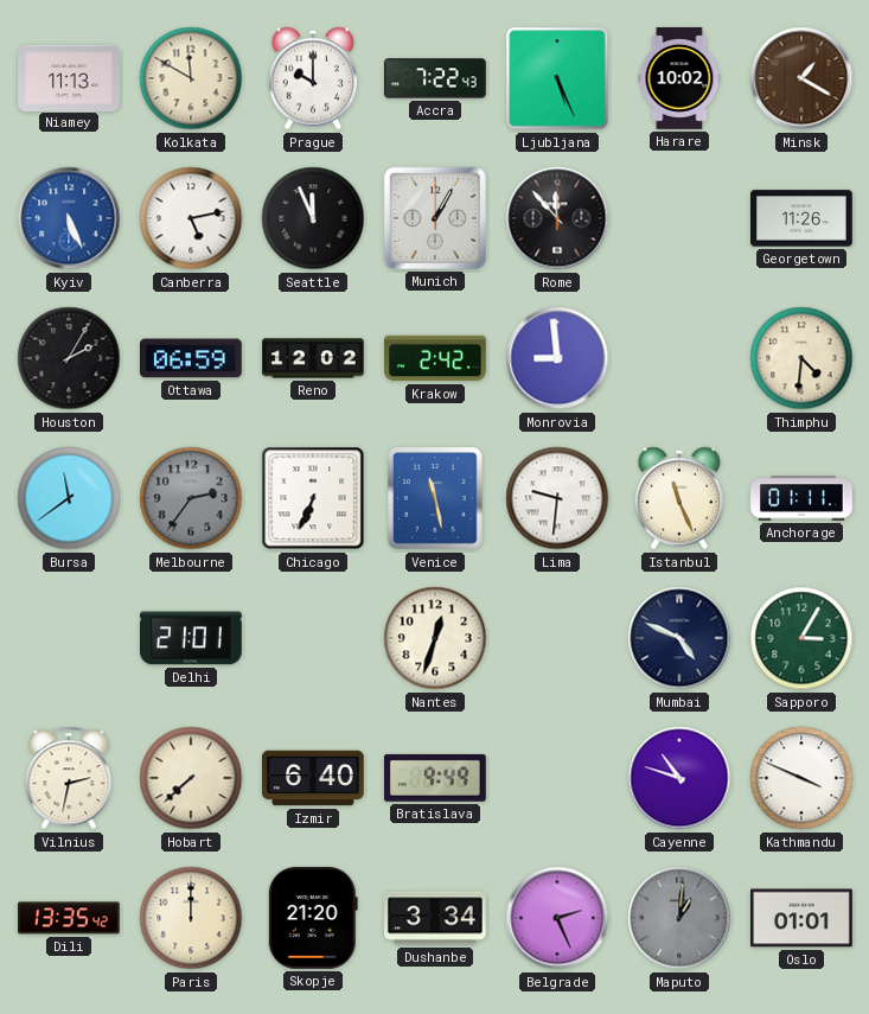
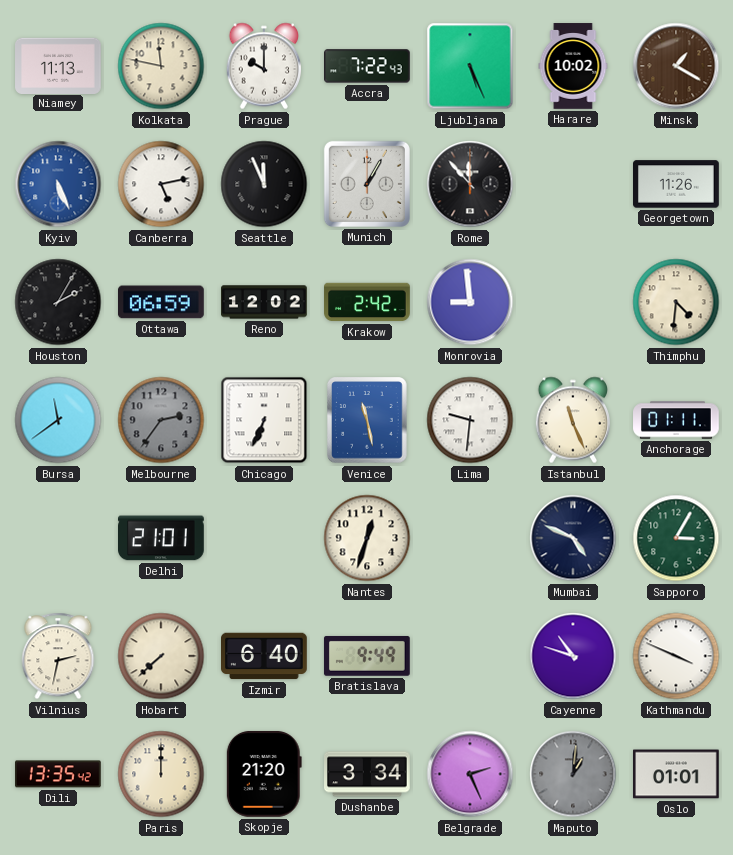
Kolkata: 11:50 -> 11:47 (161, 66)
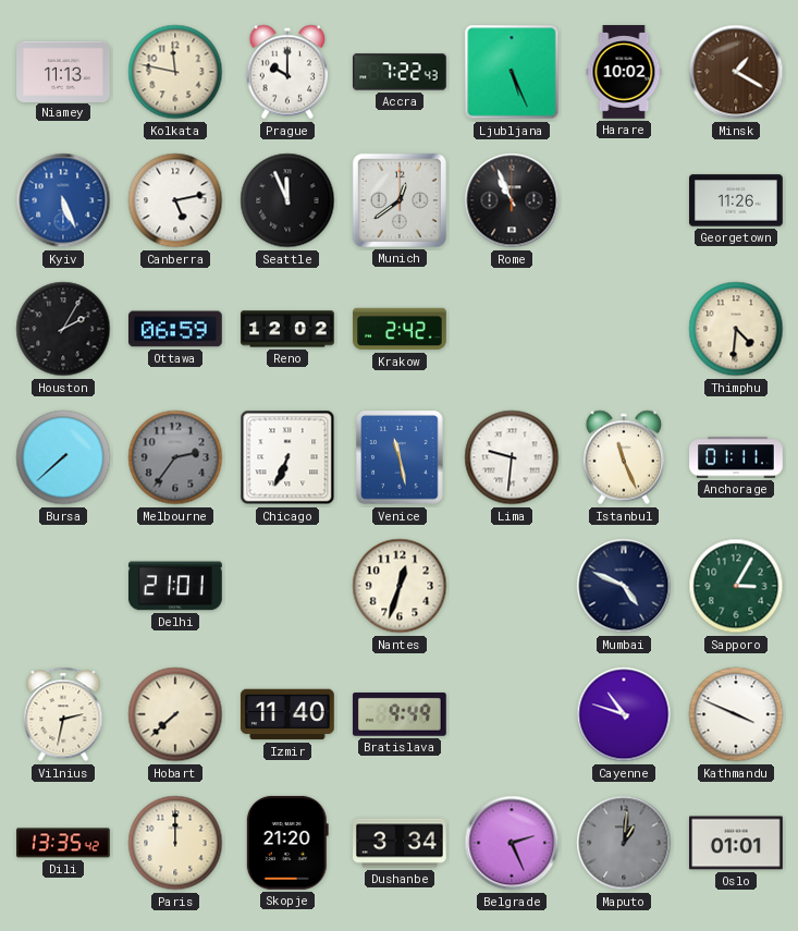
Munich: 1:05 -> 12:39 (400, 200)
Rome: 11:53 -> 10:56 (512, 200)
Monrovia: 8:59 -> none (470, 302)
Bursa: 11:39 -> 7:38 (63, 457)
Izmir: 6:40 -> 11:40 (288, 714)
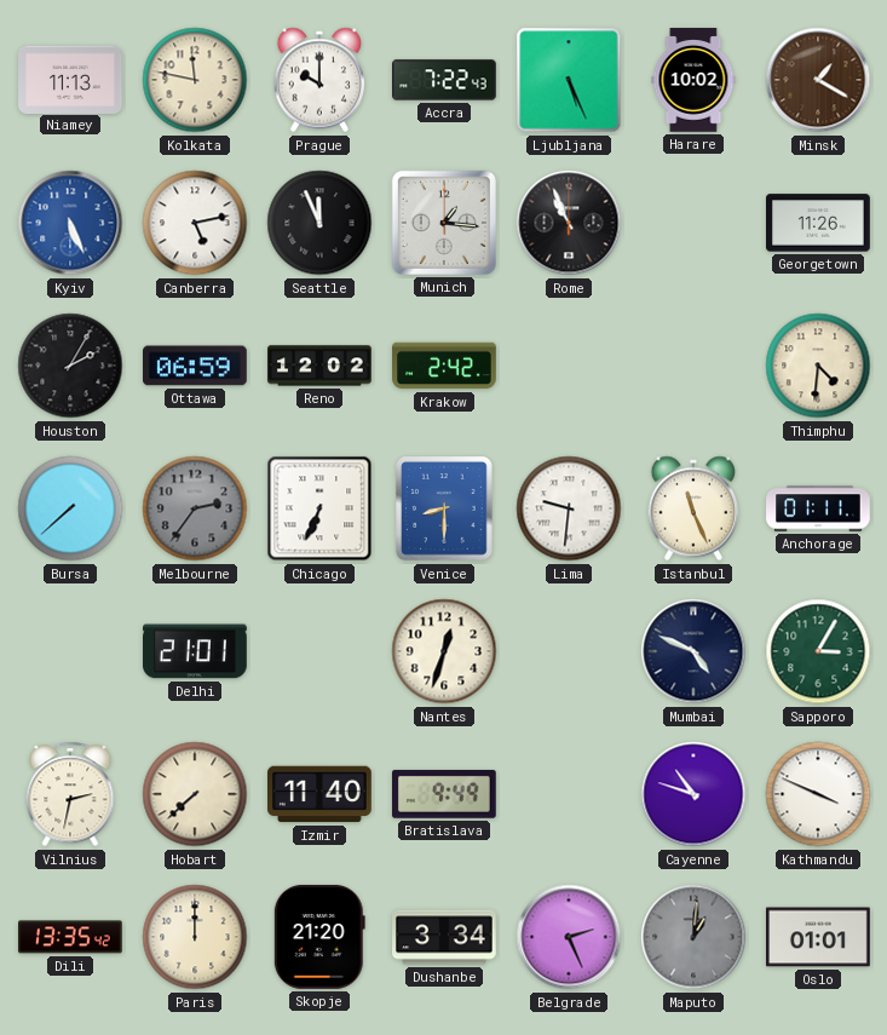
Munich: 12:39 -> 1:16 (444, 223)
Venice: 11:28 -> 8:30 (444, 508)
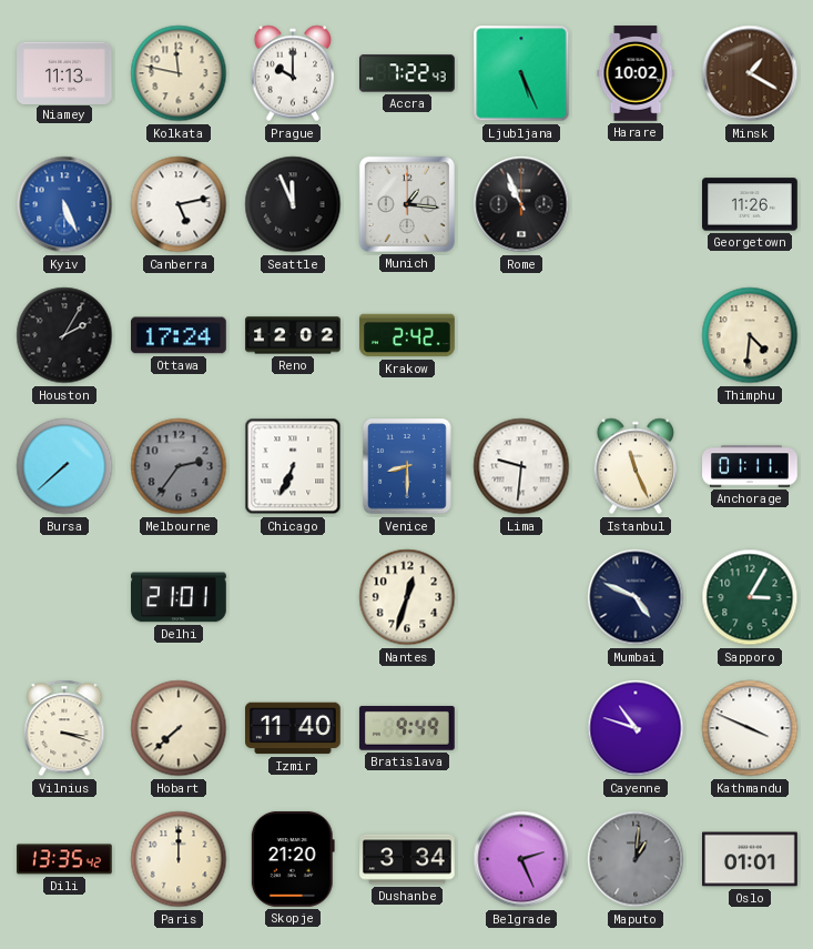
Ottawa: 06:59 -> 17:24 (180, 335)
Vilnius: 2:32 -> 3:18 (64, 728)
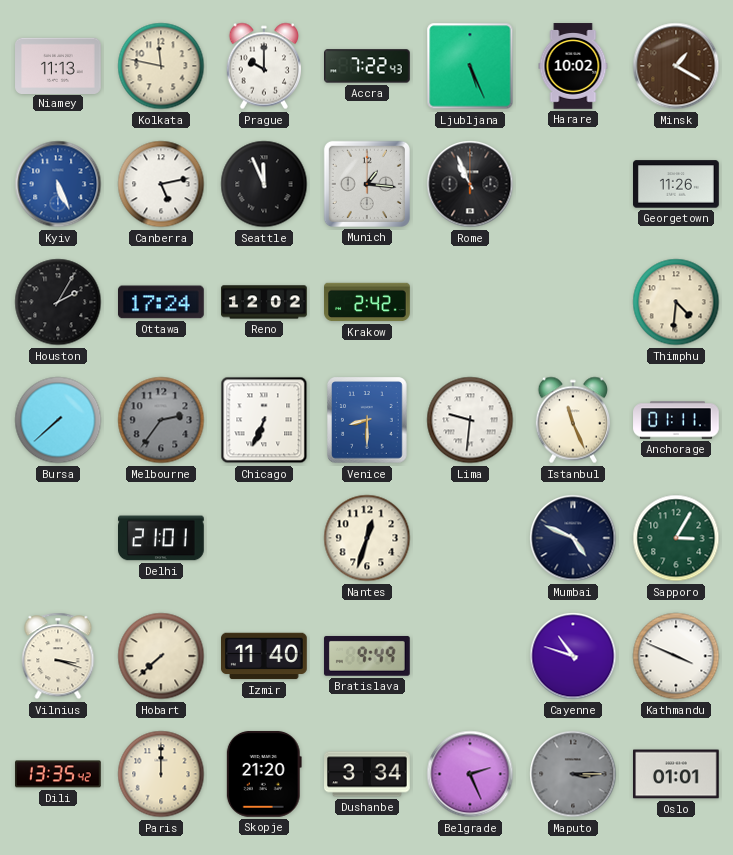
Maputo: 1:01 -> 3:15 (573, 774)
